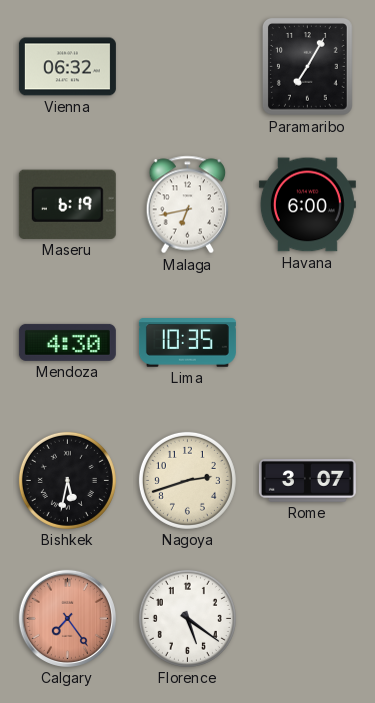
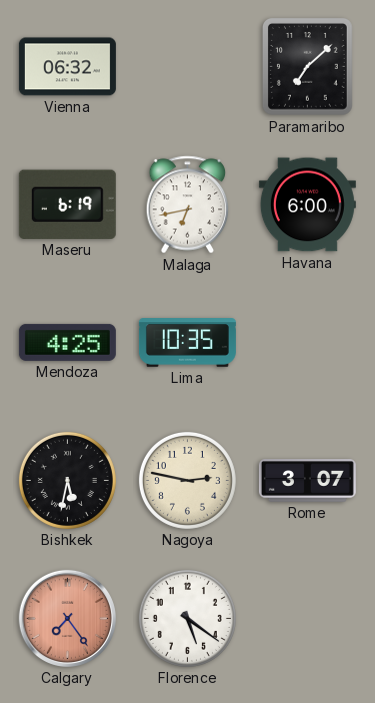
Paramaribo: 7:05 -> 7:08 (307, 67)
Mendoza: 4:30 -> 4:25 (67, 342)
Nagoya: 2:42 -> 2:47 (187, 480)
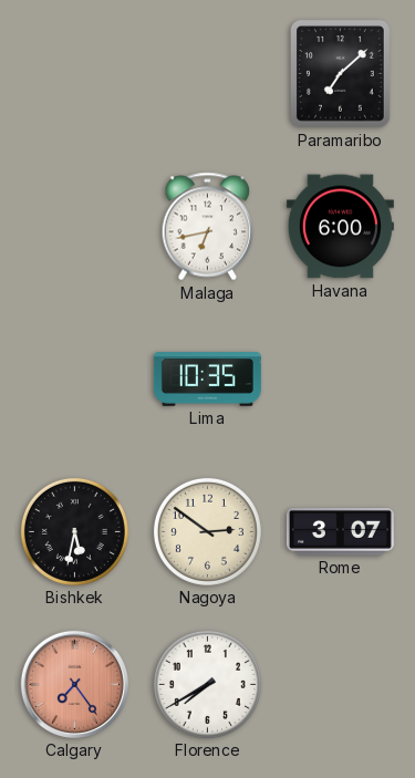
Vienna: 06:32 -> none (67, 67)
Maseru: 6:19 -> none (67, 204)
Mendoza: 4:25 -> none (67, 342)
Nagoya: 2:47 -> 2:51 (207, 531)
Florence: 5:21 -> 7:40 (207, 684)
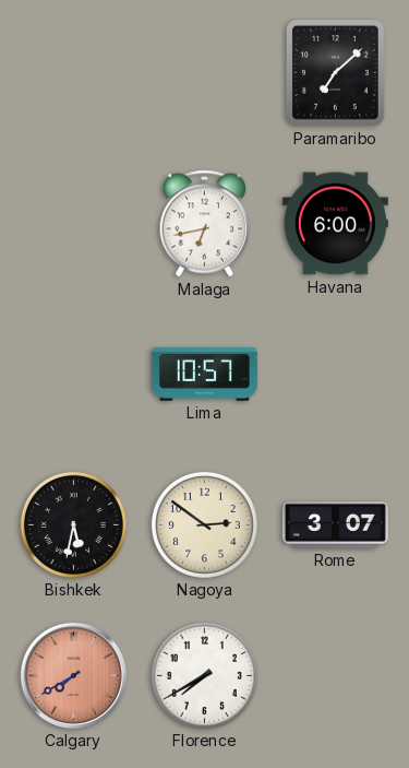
Lima: 10:35 -> 10:57 (204, 375)
Calgary: 7:24 -> 7:40 (73, 675)
